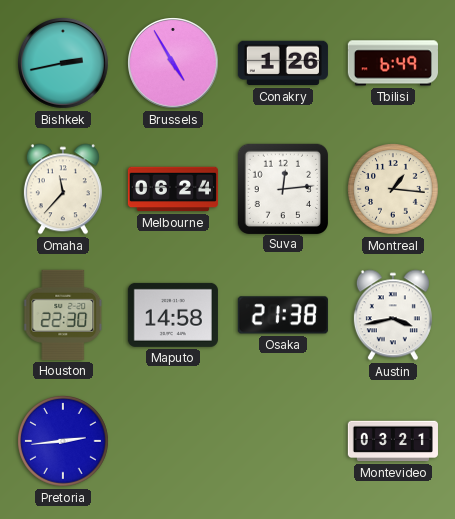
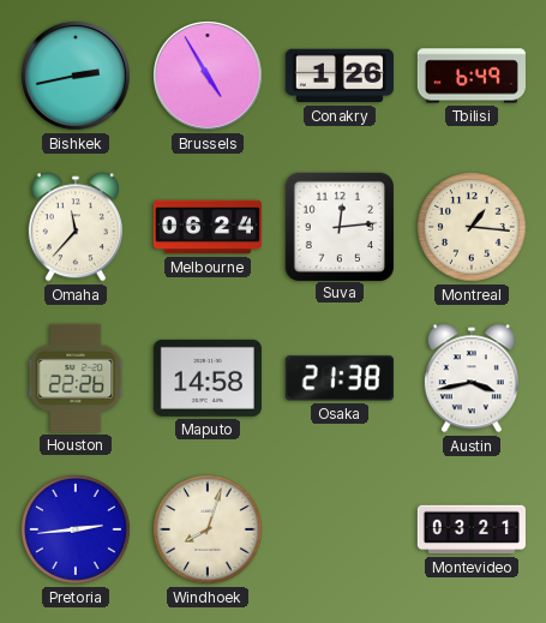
Houston: 22:30 -> 22:26 (77, 378)
Windhoek: none -> 8:03 (208, 529)
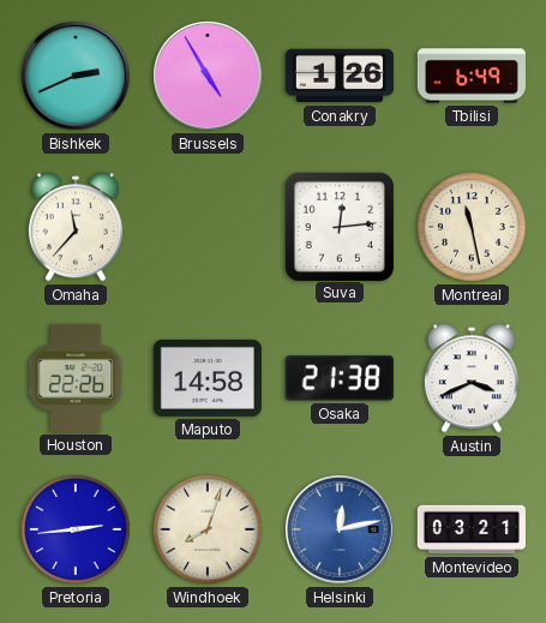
Bishkek: 2:43 -> 2:41 (76, 76)
Melbourne: 06:24 -> none (208, 227)
Montreal: 1:16 -> 11:28 (472, 227)
Austin: 3:43 -> 3:41 (472, 378)
Helsinki: none -> 12:13 (340, 529)
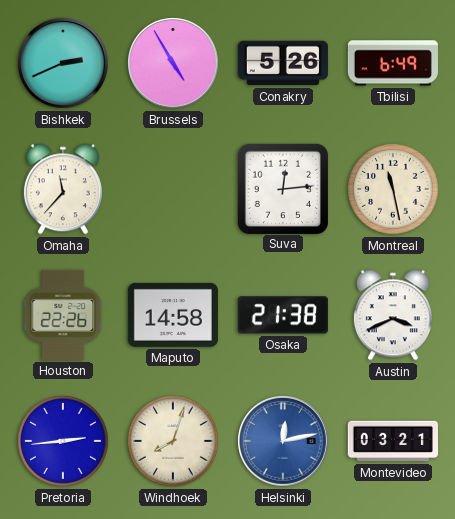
Conakry: 1:26 -> 5:26 (283, 63)
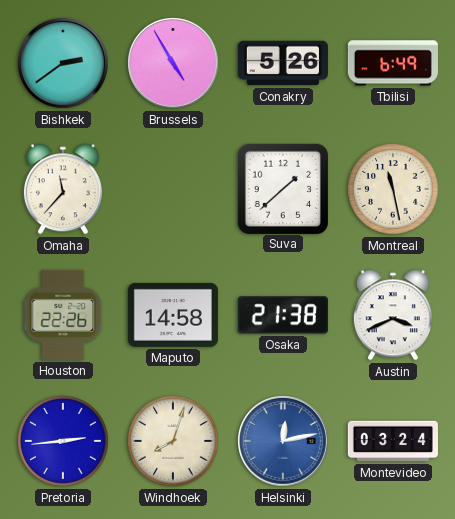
Bishkek: 2:41 -> 2:39 (63, 63)
Suva: 12:14 -> 1:38 (282, 188)
Montevideo: 03:21 -> 03:24 (393, 441)
